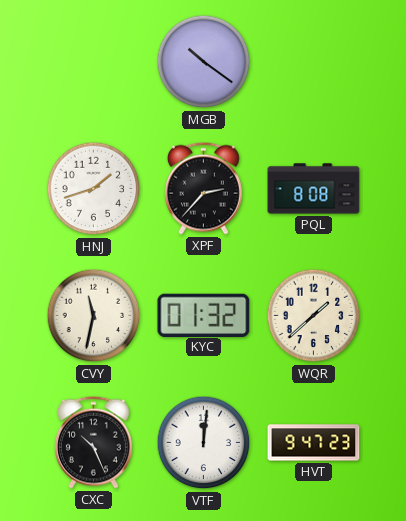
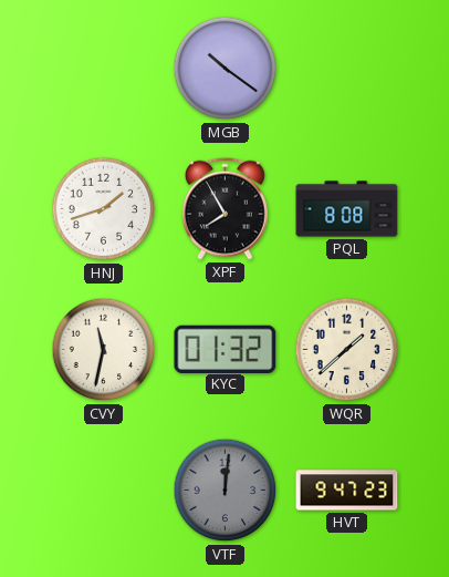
XPF: 2:37 -> 7:55 (224, 208)
CXC: 10:26 -> none (93, 442)
VTF dial: white -> grey (226, 491)
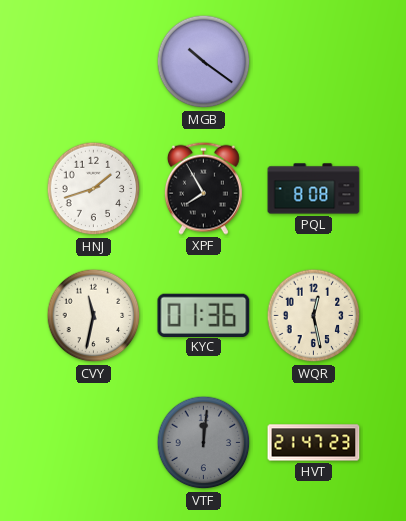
KYC: 01:32 -> 01:36 (204, 315)
WQR: 1:38 -> 12:28 (314, 316)
HVT: 9:47 -> 21:47 (314, 443)
